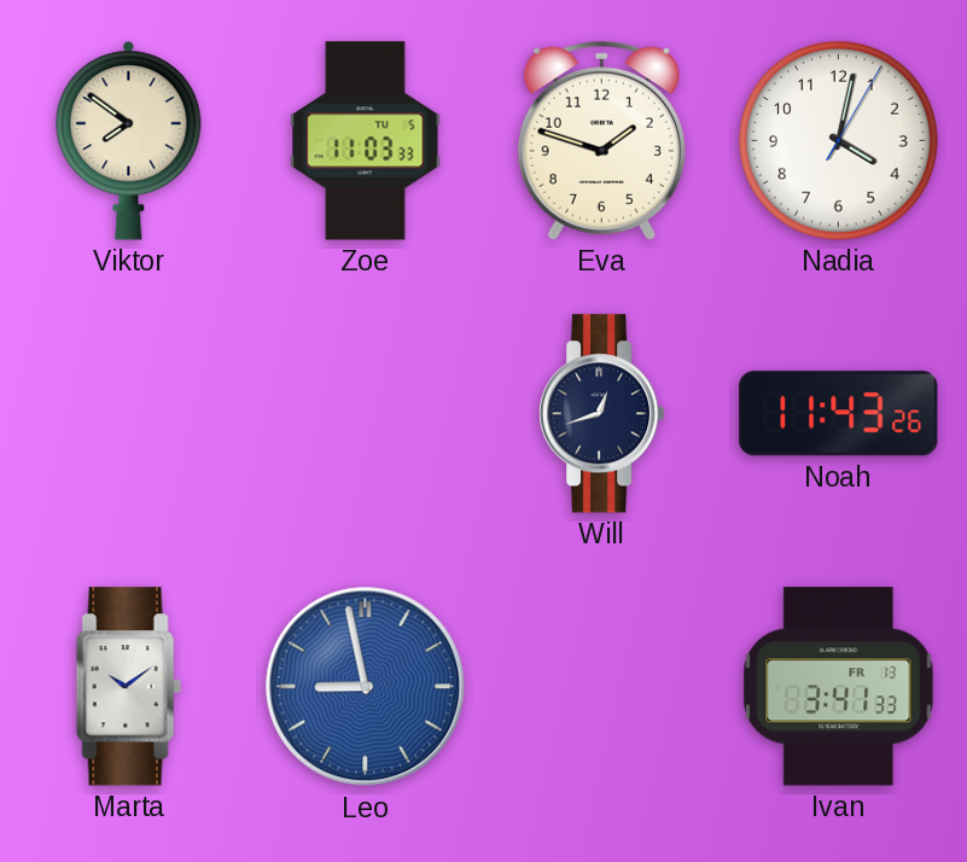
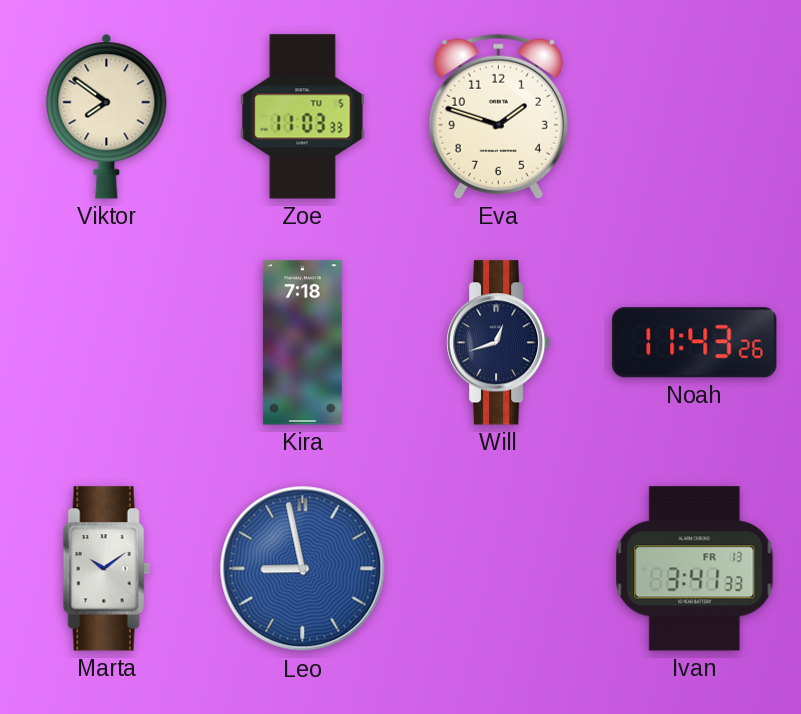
Nadia: 4:02 -> none (839, 141)
Kira: none -> 7:18 (302, 343)
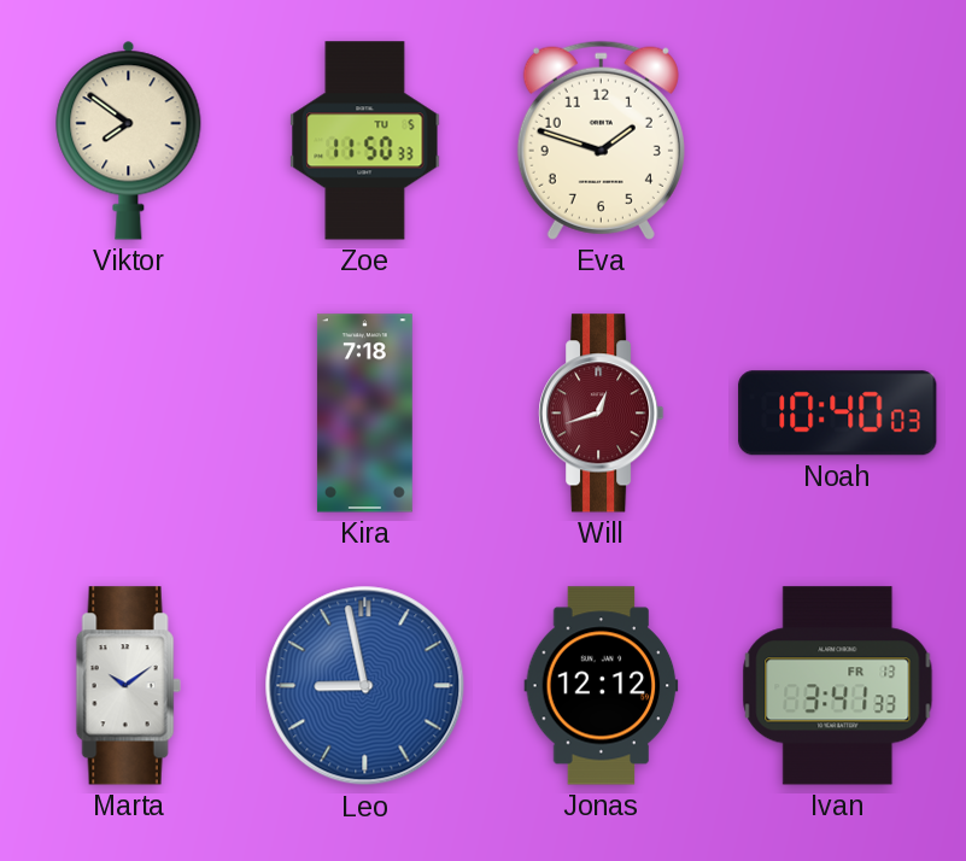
Zoe: 11:03 -> 11:50 (365, 141)
Will dial: navy -> burgundy (602, 414)
Noah: 11:43 -> 10:40 (838, 414)
Jonas: none -> 12:12 (602, 686)
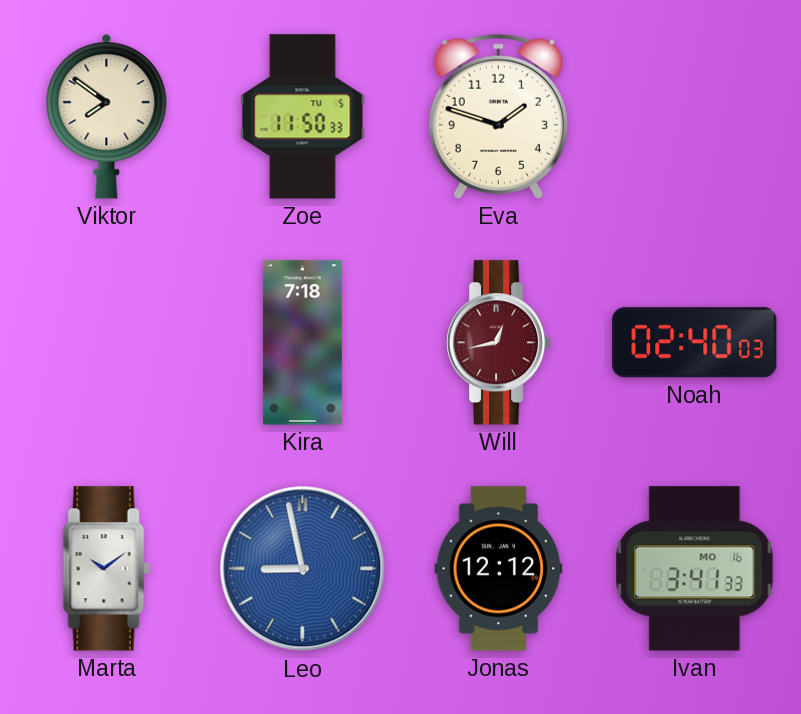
Will: 12:42 -> 12:43 (499, 343)
Noah: 10:40 -> 02:40 (695, 343)
Ivan date: FR 13 -> MO 16 (695, 569)
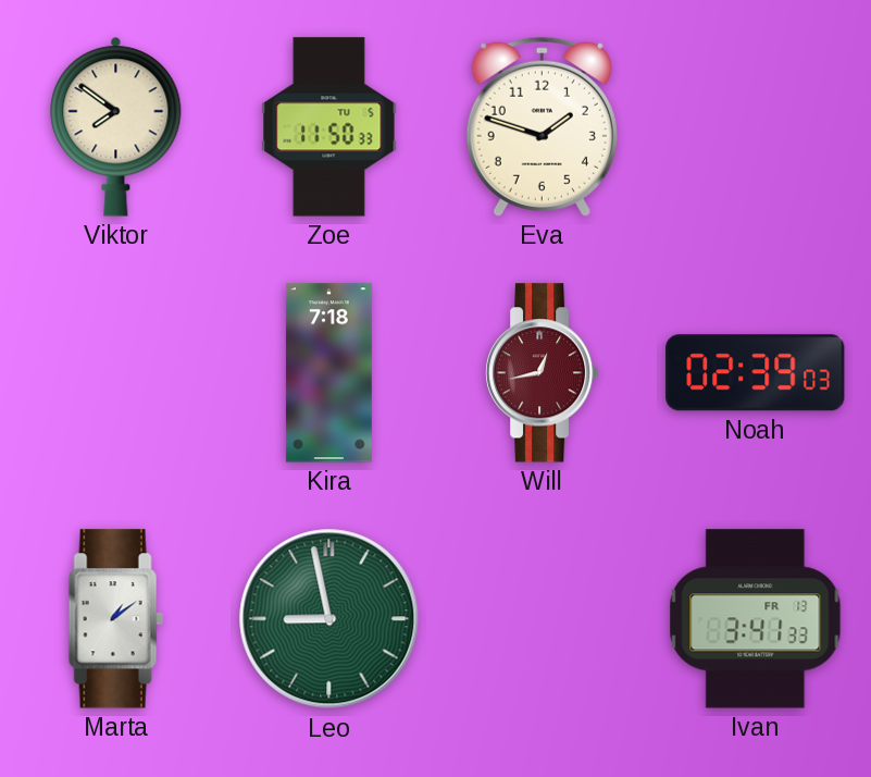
Noah: 02:40 -> 02:39 (756, 373)
Marta: 10:09 -> 1:09 (115, 619)
Leo dial: blue -> green (329, 619)
Jonas: 12:12 -> none (499, 569)
Ivan date: MO 16 -> FR 13 (756, 619)
